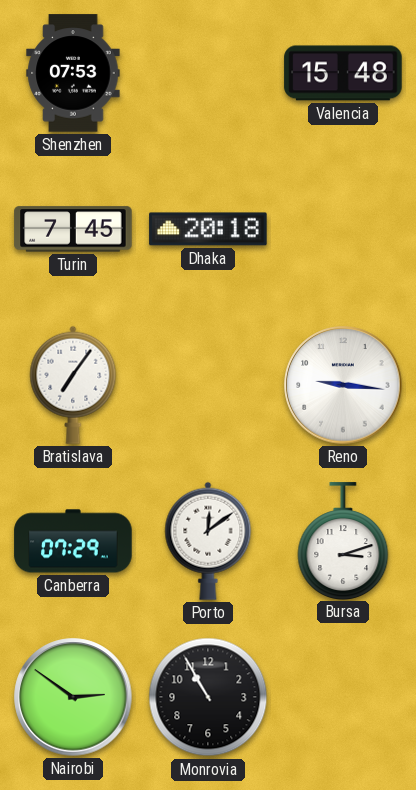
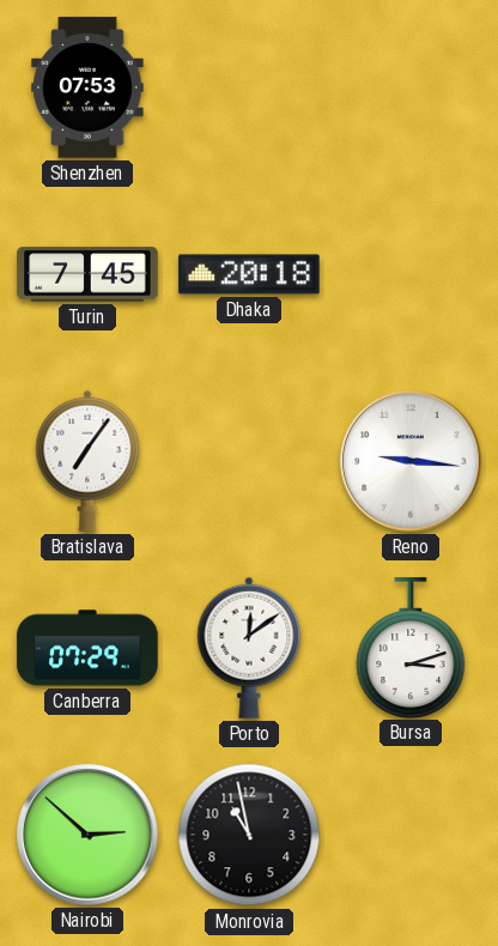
Valencia: 15:48 -> none (343, 73)
Nairobi: 2:51 -> 2:52 (87, 835)
Monrovia: 10:55 -> 10:58 (249, 835)
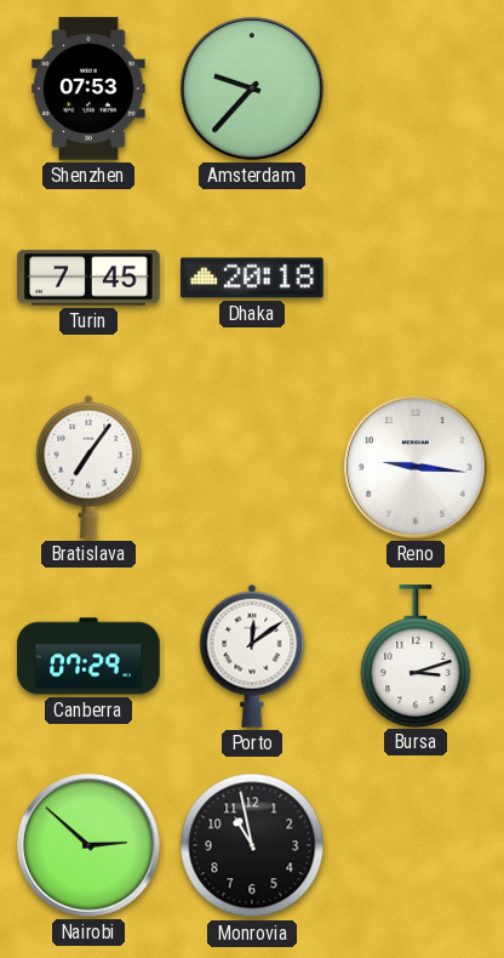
Amsterdam: none -> 9:37 (252, 89)
